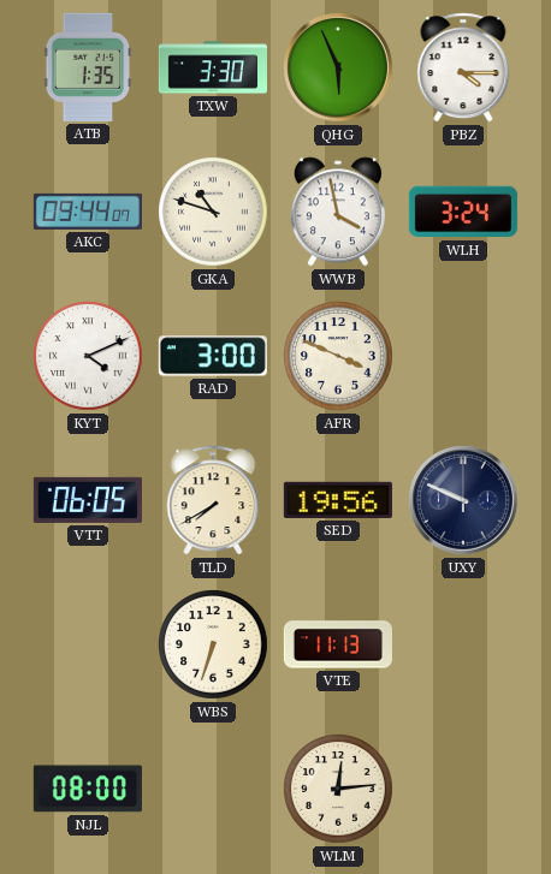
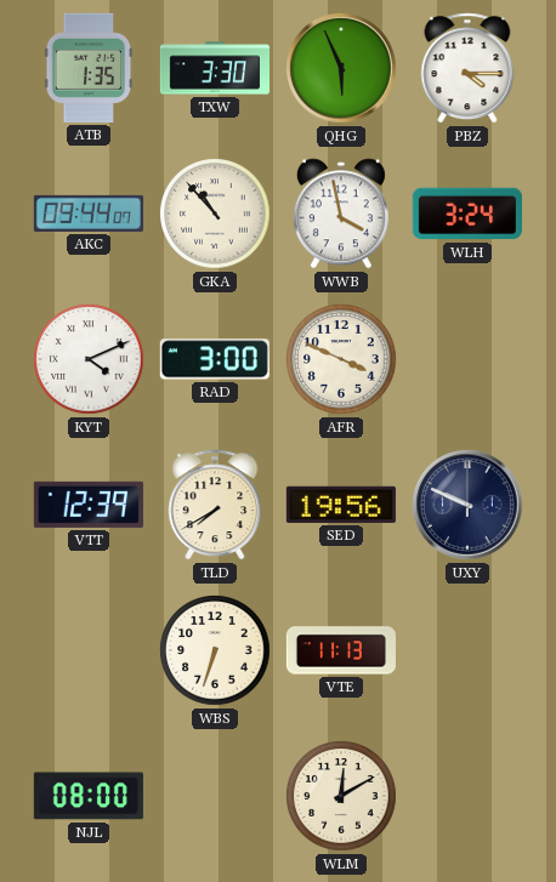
GKA: 10:48 -> 10:53 (215, 214)
VTT: 06:05 -> 12:39 (89, 505)
WLM: 12:14 -> 12:10 (341, 796)
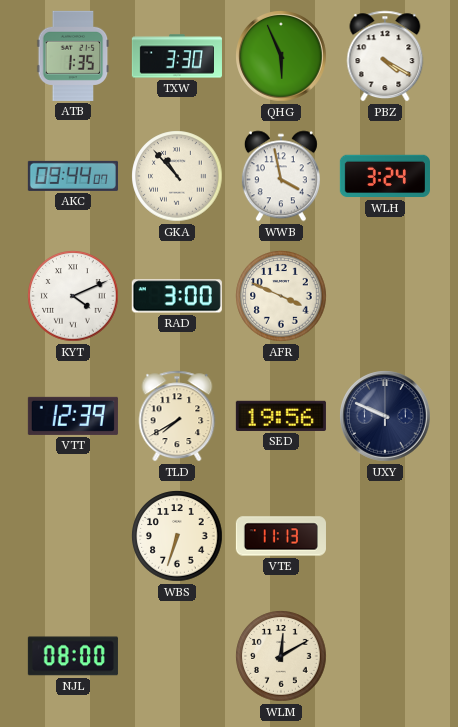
PBZ: 4:15 -> 4:20 (385, 56)
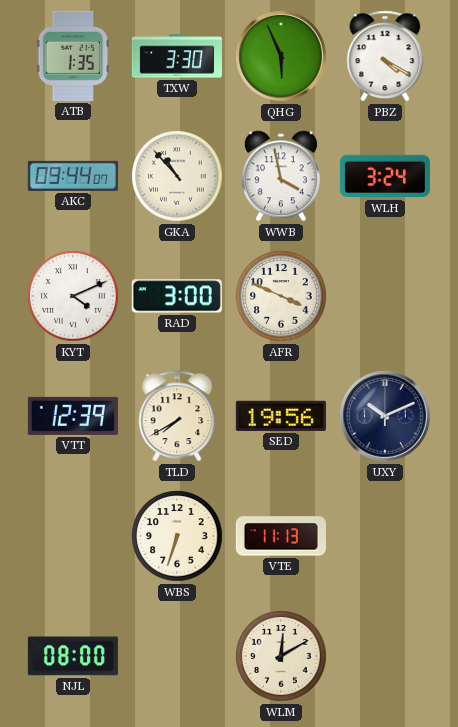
UXY: 9:49 -> 10:11 (385, 416)
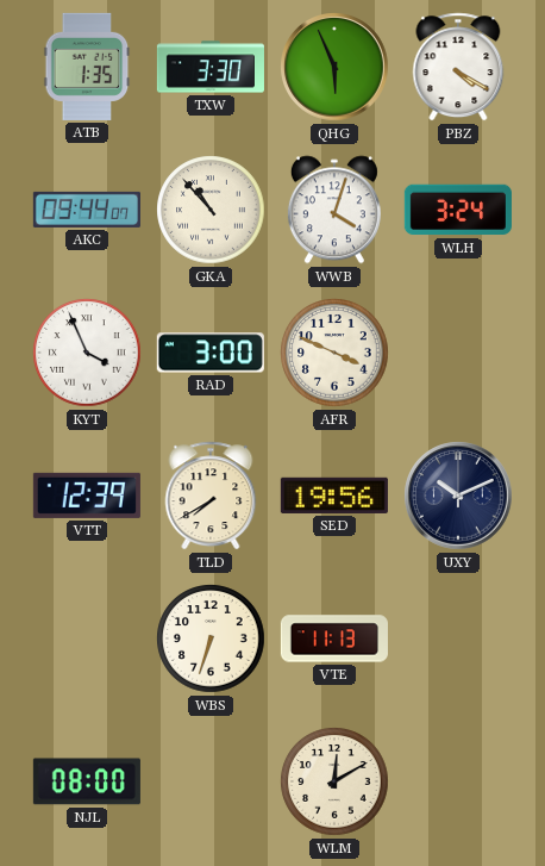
WWB: 3:58 -> 4:03 (334, 210)
KYT: 4:11 -> 3:56 (87, 353)
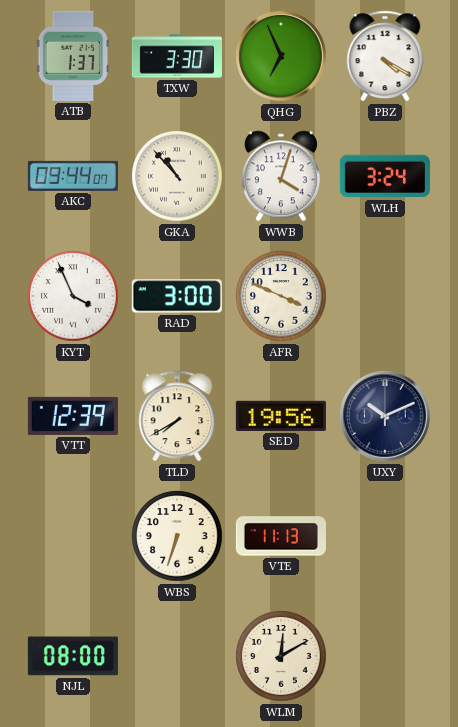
ATB: 1:35 -> 1:37 (73, 56)
QHG: 5:56 -> 6:56 (281, 56)
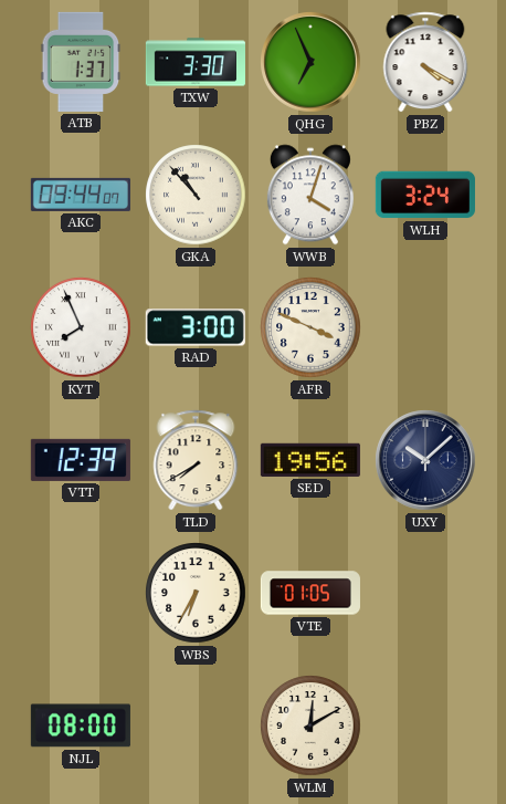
KYT: 3:56 -> 7:56 (81, 327)
UXY: 10:11 -> 10:08 (425, 460)
WBS: 6:33 -> 6:35 (196, 593)
VTE: 11:13 -> 01:05 (310, 593)
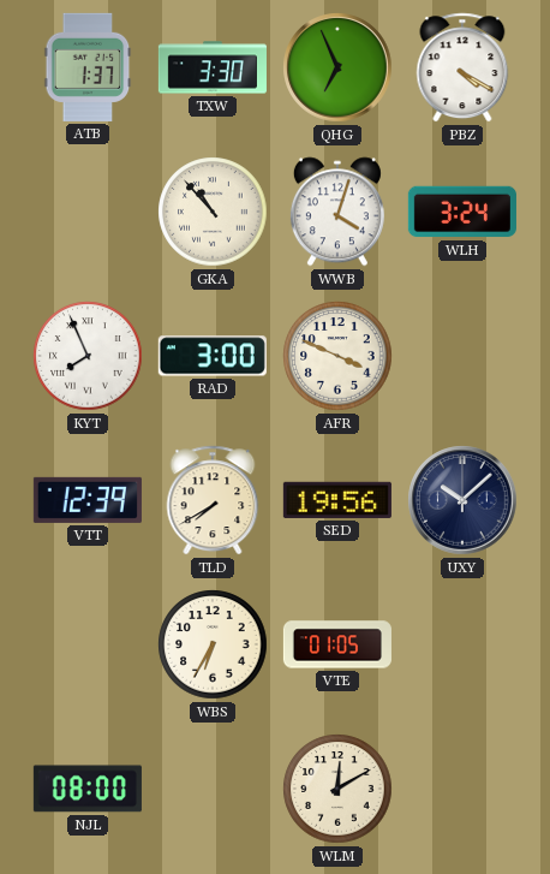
AKC: 09:44 -> none (81, 195)
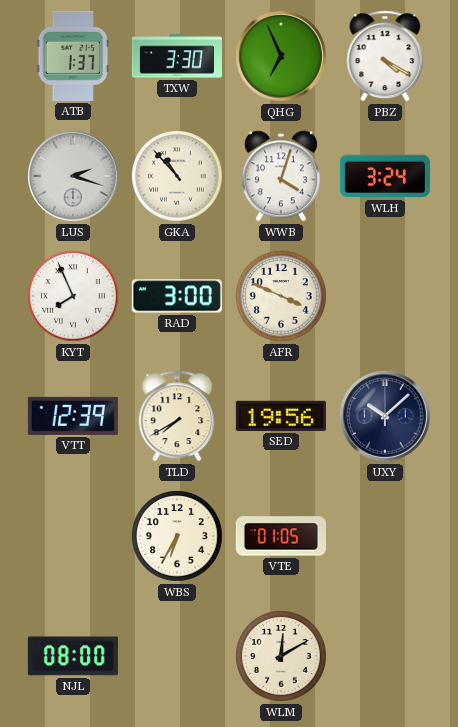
LUS: none -> 2:18 (73, 176)
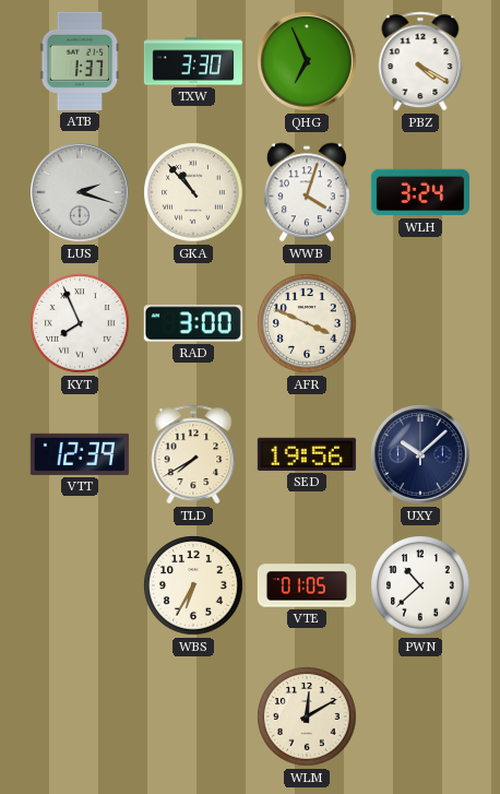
PWN: none -> 10:38 (420, 585)
NJL: 08:00 -> none (73, 656)
